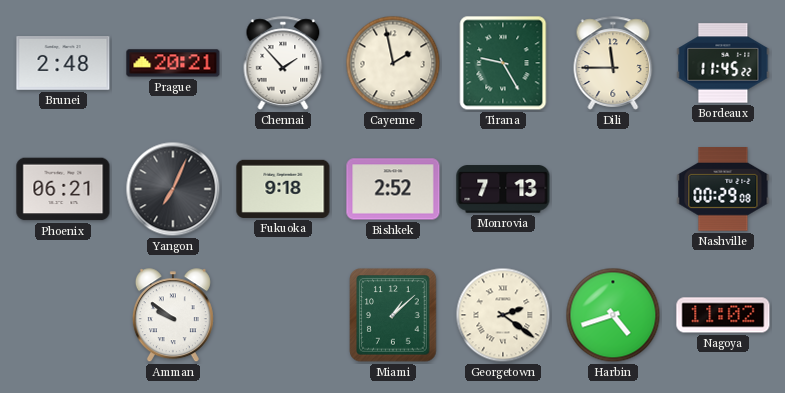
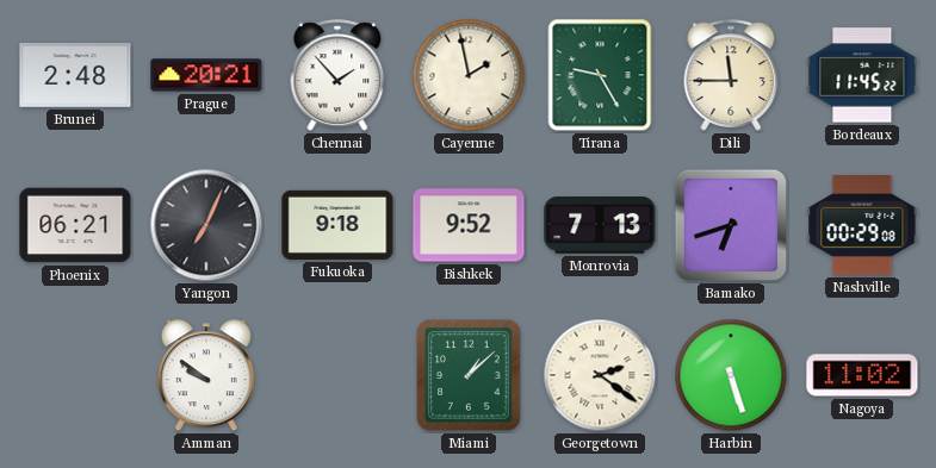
Bishkek: 2:52 -> 9:52 (469, 225)
Bamako: none -> 6:42 (731, 225)
Harbin: 4:42 -> 5:27 (731, 375)
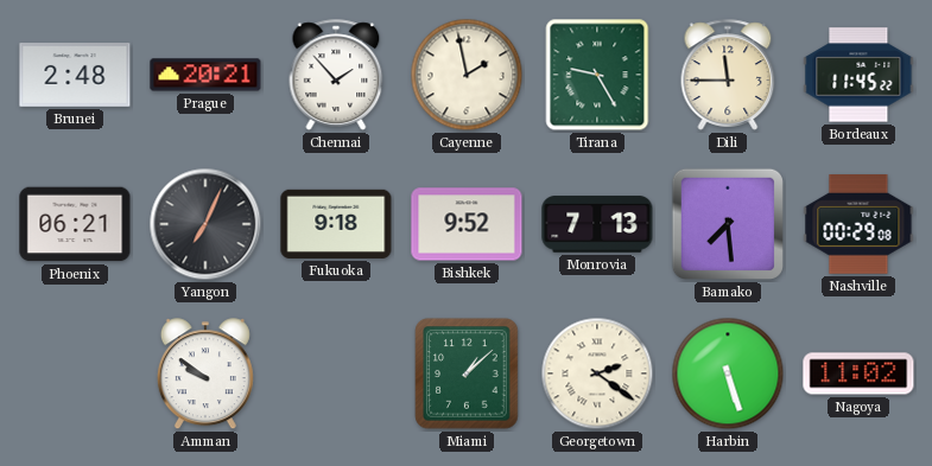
Bamako: 6:42 -> 7:29 (728, 224)
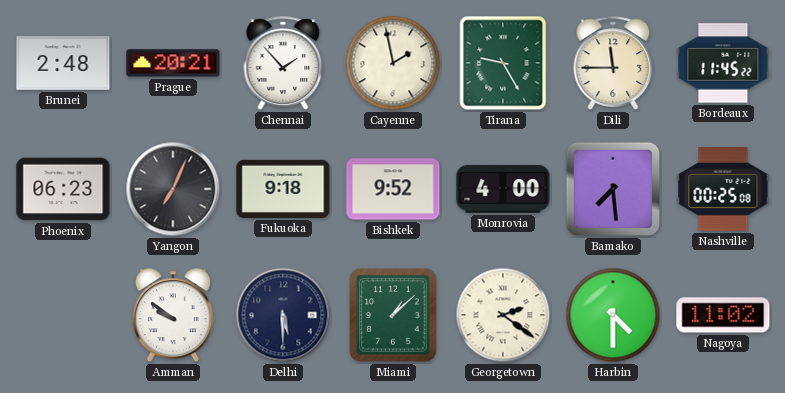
Phoenix: 06:21 -> 06:23 (63, 189)
Monrovia: 7:13 -> 4:00 (503, 189)
Nashville: 00:29 -> 00:25 (723, 190)
Delhi: none -> 5:30 (283, 315)
Harbin: 5:27 -> 4:30 (613, 315)
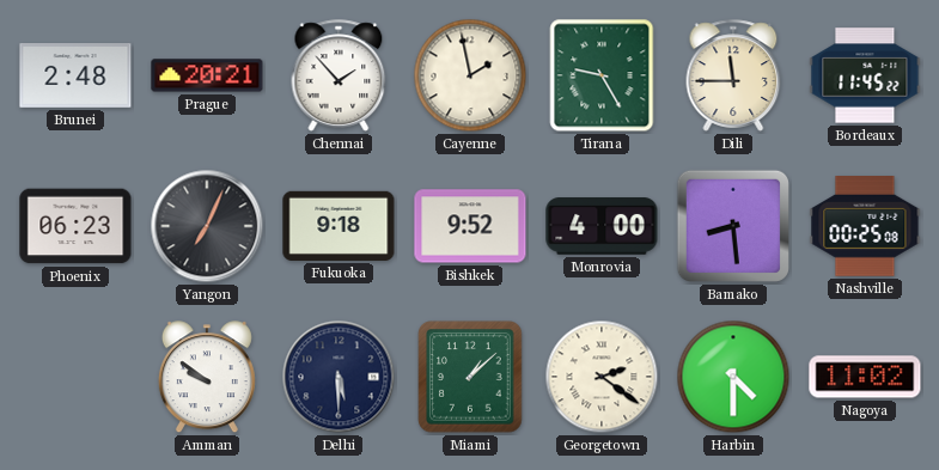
Bamako: 7:29 -> 8:29 (733, 226)
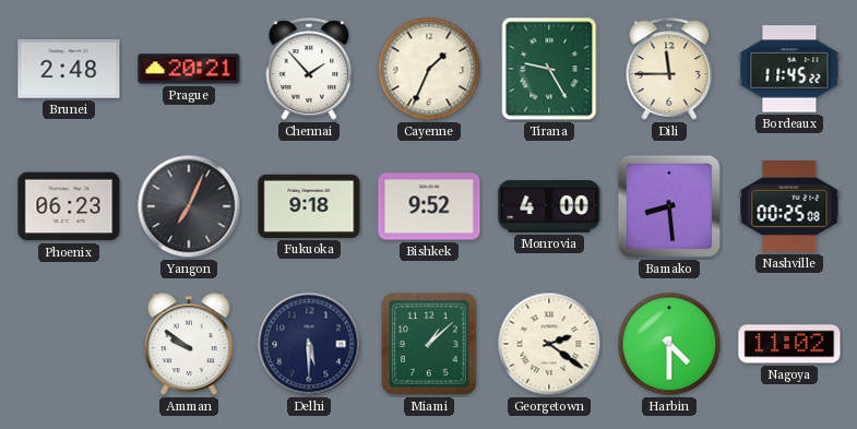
Cayenne: 1:58 -> 1:34 (429, 69)
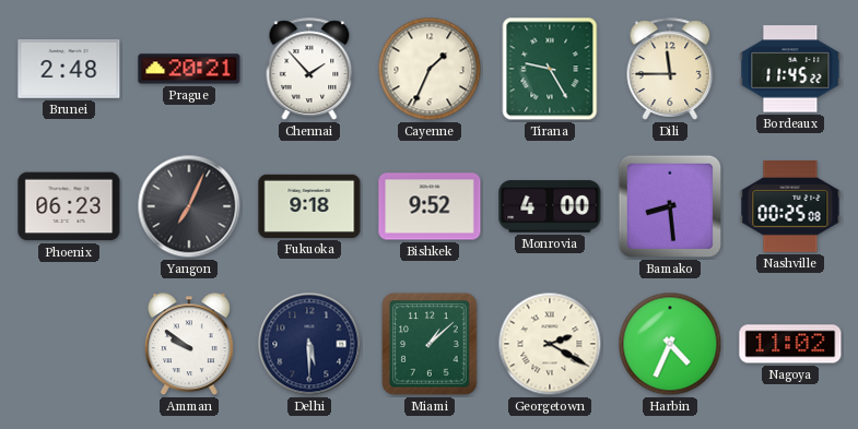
Georgetown: 2:21 -> 2:20 (550, 344)
Harbin: 4:30 -> 4:34 (670, 344)
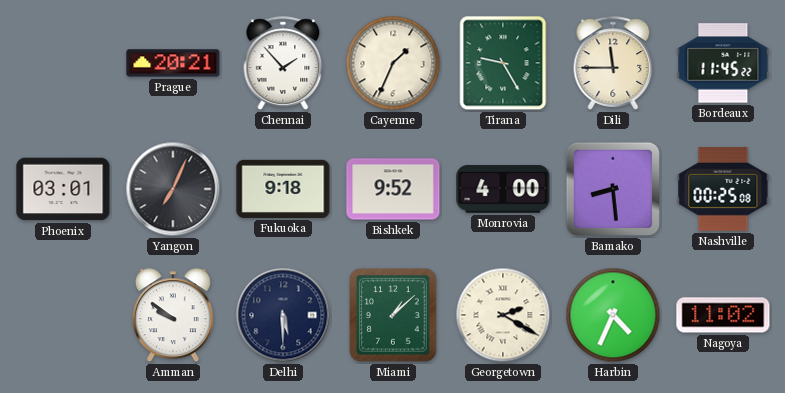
Brunei: 2:48 -> none (69, 70)
Phoenix: 06:23 -> 03:01 (63, 189)
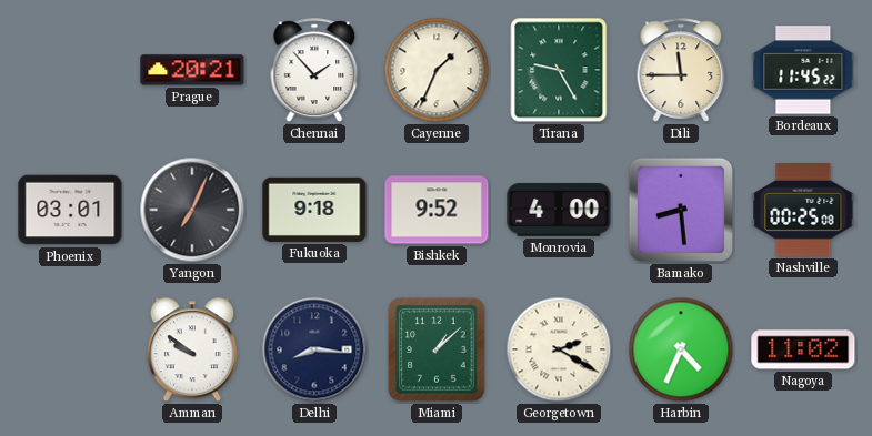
Delhi: 5:30 -> 8:16 (314, 349)
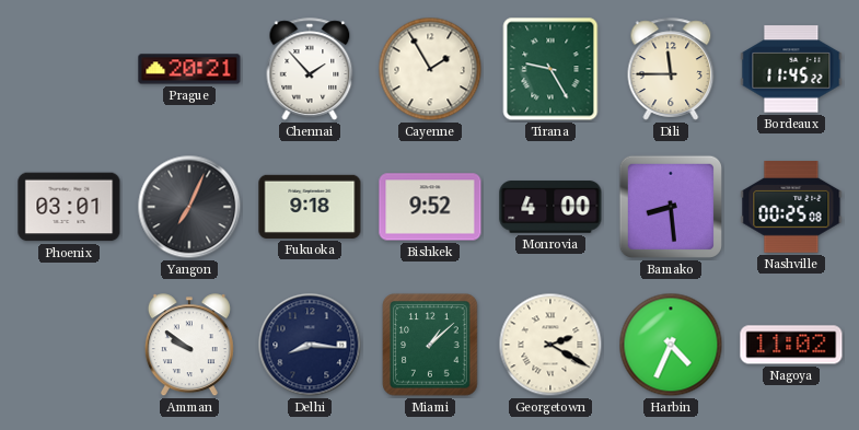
Cayenne: 1:34 -> 1:55 (430, 69)
